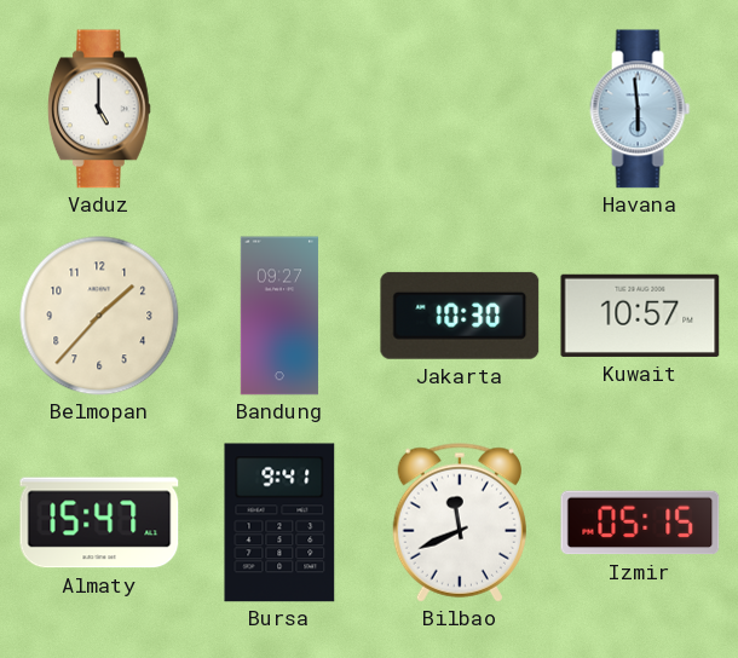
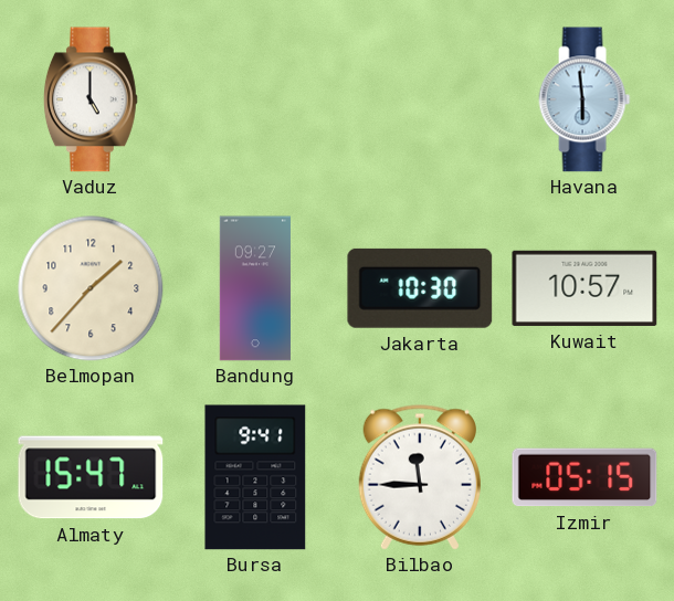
Bilbao: 11:41 -> 11:45 (419, 477)
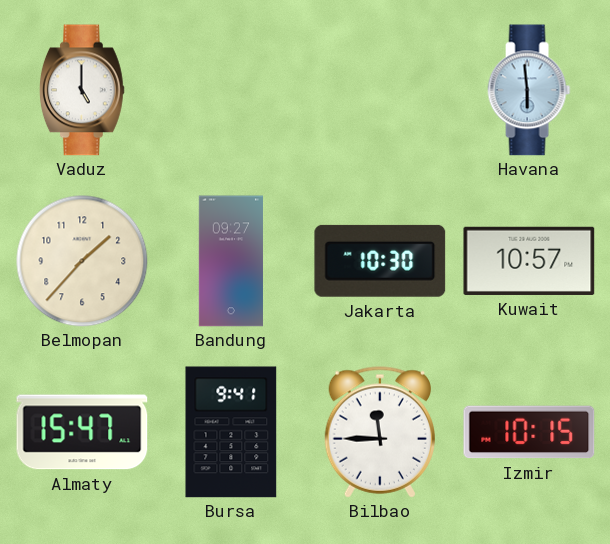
Izmir: 05:15 -> 10:15 (529, 432)
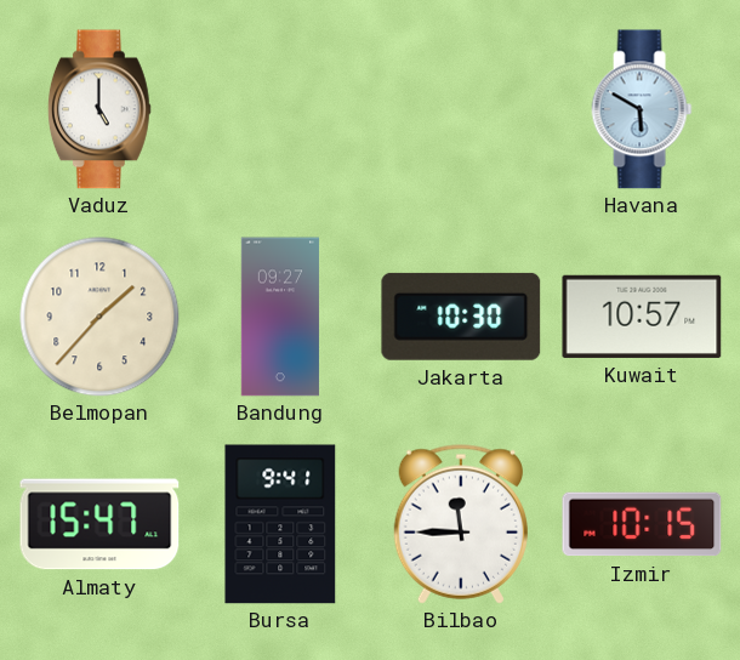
Havana: 5:59 -> 5:50 (642, 109)
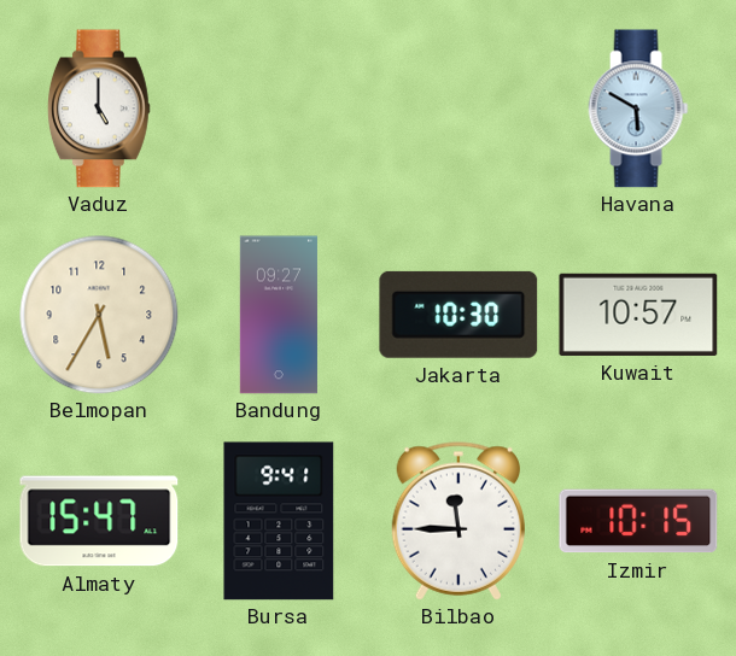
Belmopan: 1:37 -> 5:35 (99, 315)
